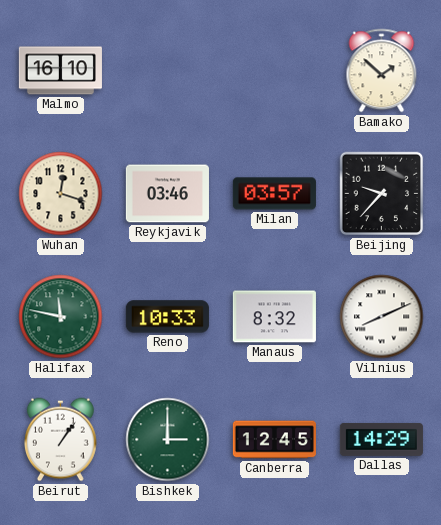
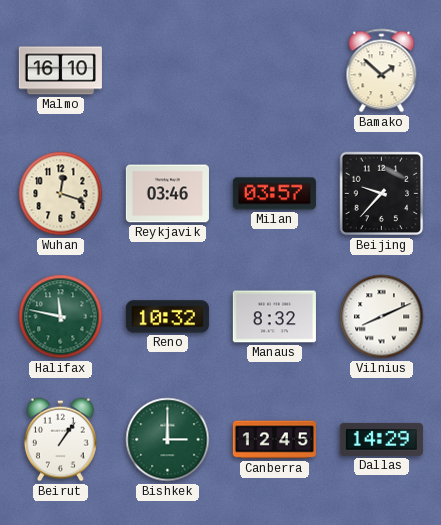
Reno: 10:33 -> 10:32 (167, 317)
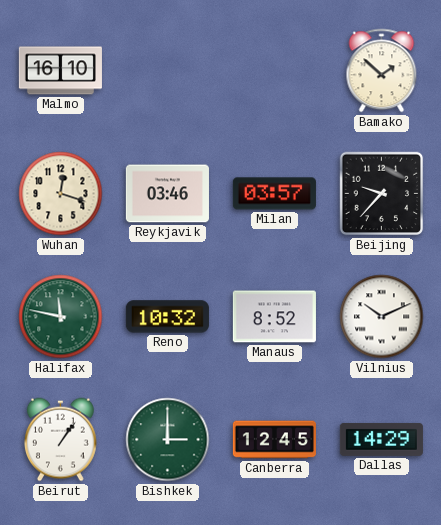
Manaus: 8:32 -> 8:52 (274, 317)
Vilnius: 8:11 -> 10:11 (382, 317)
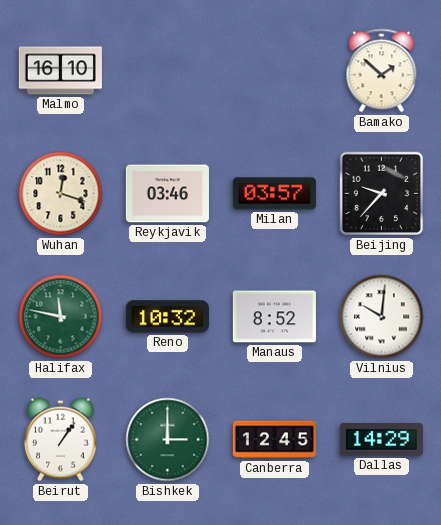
Vilnius: 10:11 -> 10:01 (382, 317)
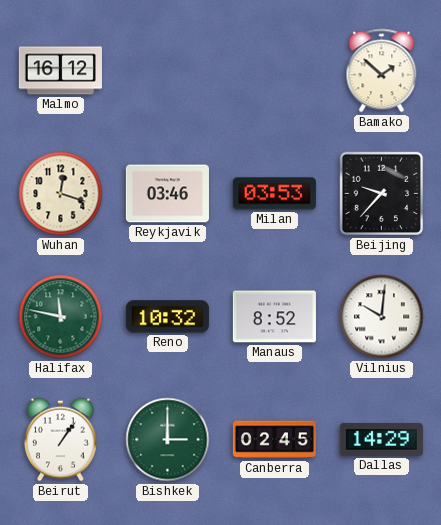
Malmo: 16:10 -> 16:12 (60, 71)
Milan: 03:57 -> 03:53 (274, 194)
Canberra: 12:45 -> 02:45 (274, 440)
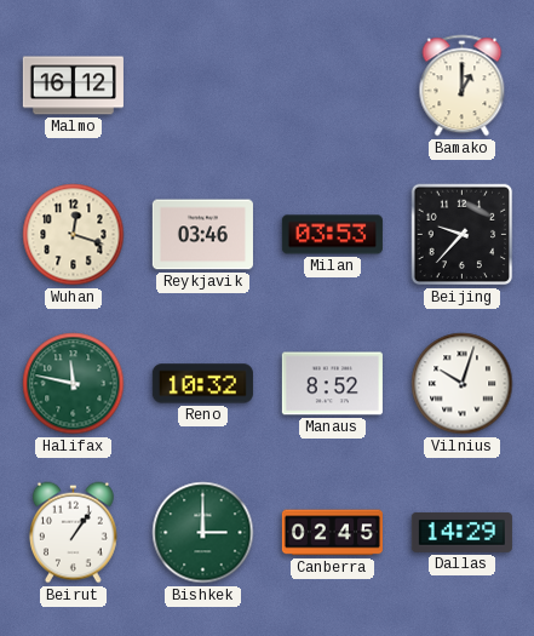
Bamako: 1:52 -> 1:00 (463, 86)
Vilnius: 10:01 -> 10:03 (463, 384)
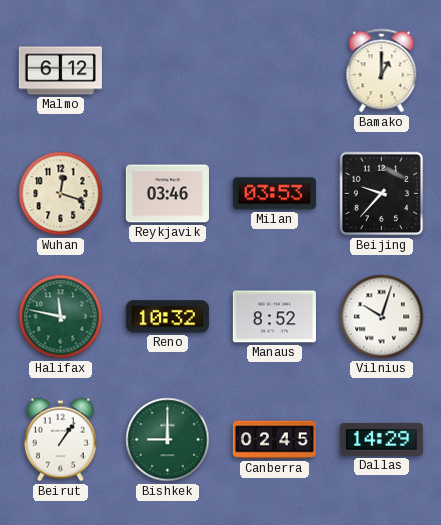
Malmo: 16:12 -> 6:12 (60, 71)
Bishkek: 3:00 -> 9:00 (168, 440)
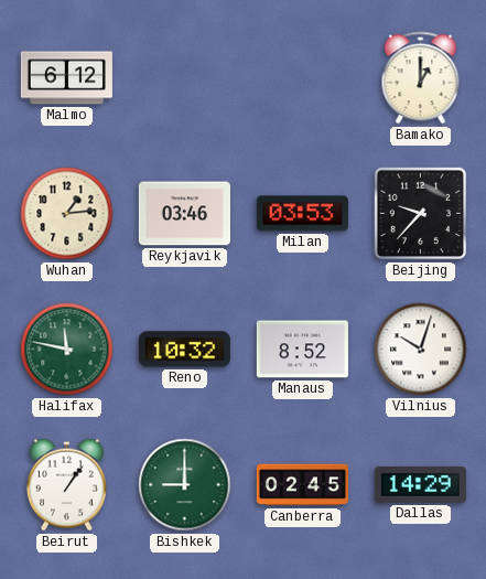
Wuhan: 12:18 -> 1:14 (67, 214)
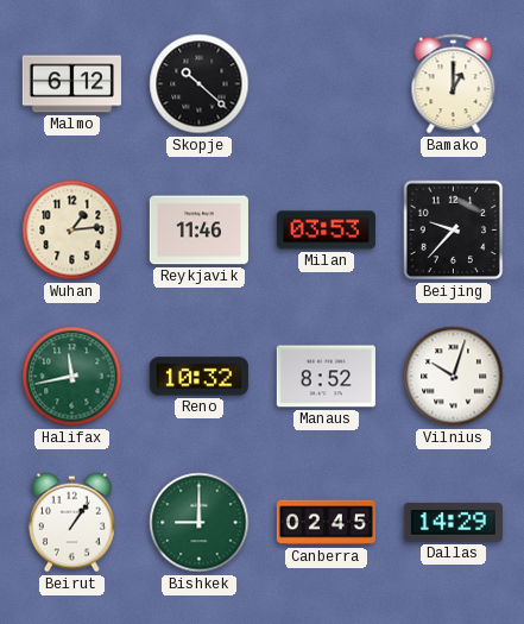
Skopje: none -> 10:22 (200, 84)
Reykjavik: 03:46 -> 11:46 (198, 231)
Halifax: 11:47 -> 11:43 (72, 377)
